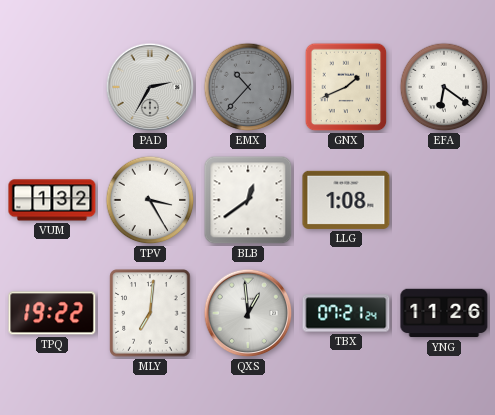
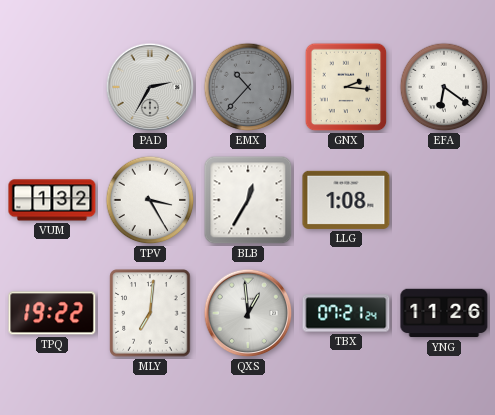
GNX: 1:41 -> 2:16 (346, 87)
BLB: 12:39 -> 12:35 (248, 200)
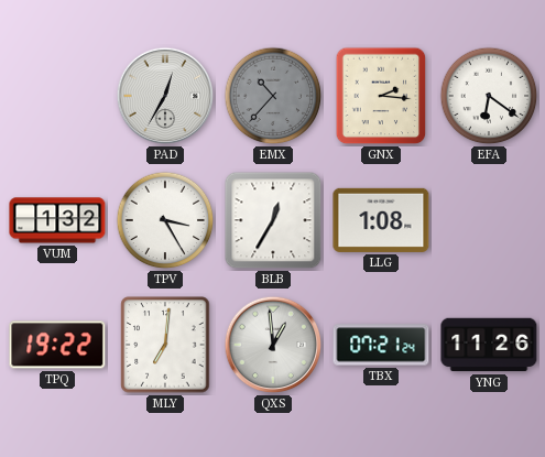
PAD: 2:35 -> 12:35 (165, 96)
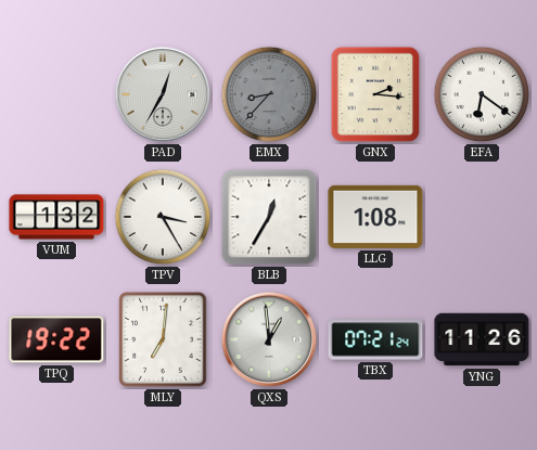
EMX: 10:37 -> 8:37 (269, 94)
